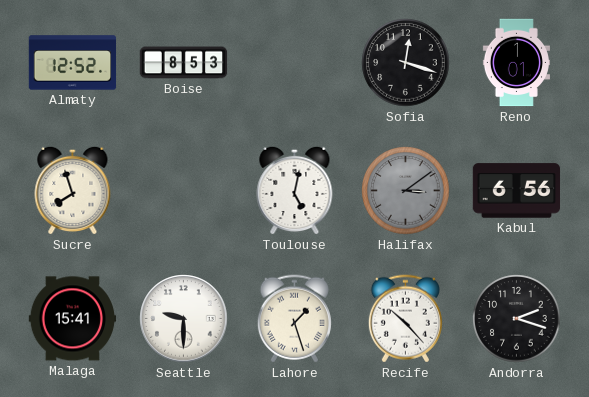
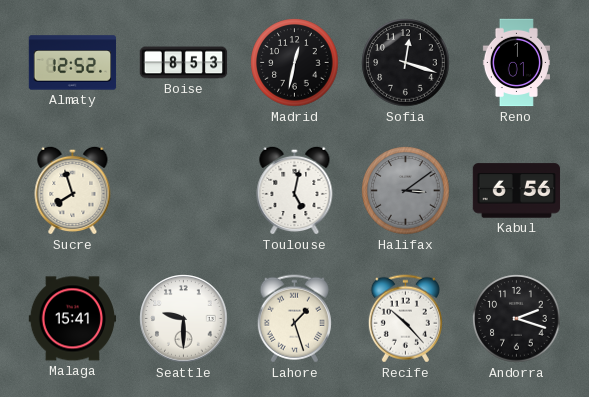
Madrid: none -> 12:32 (295, 63)
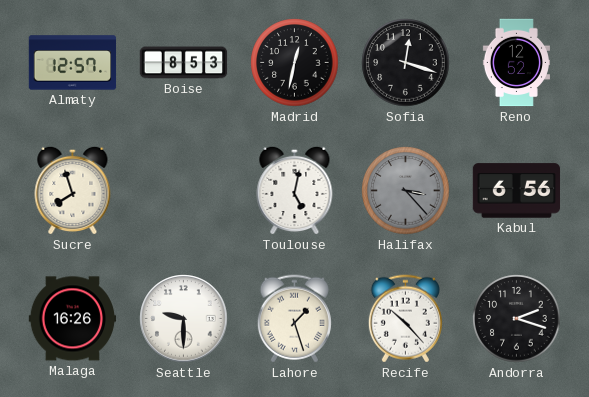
Almaty: 12:52 -> 12:57 (73, 63)
Reno: 1:01 -> 12:52 (516, 63)
Halifax: 3:09 -> 3:23 (406, 191)
Malaga: 15:41 -> 16:26 (73, 319)
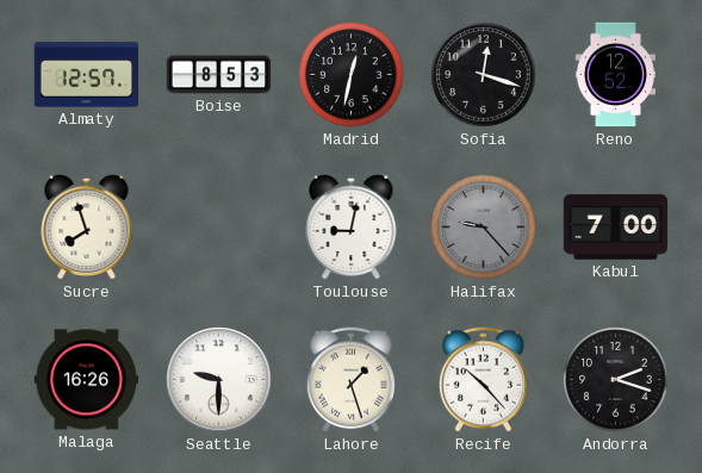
Toulouse: 5:02 -> 9:02 (352, 226)
Halifax: 3:23 -> 9:23 (484, 228)
Kabul: 6:56 -> 7:00 (616, 228)
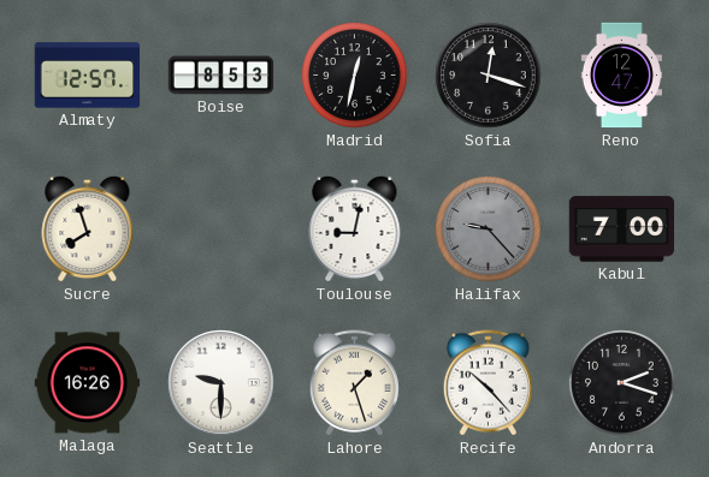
Reno: 12:52 -> 12:47 (621, 76)
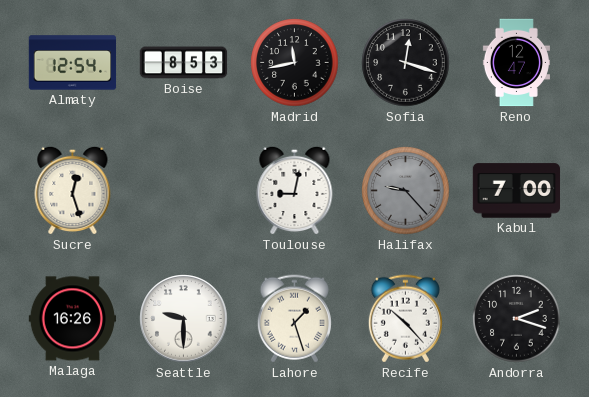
Almaty: 12:57 -> 12:54 (73, 63)
Madrid: 12:32 -> 11:43 (295, 63)
Sucre: 7:57 -> 12:27 (73, 190)
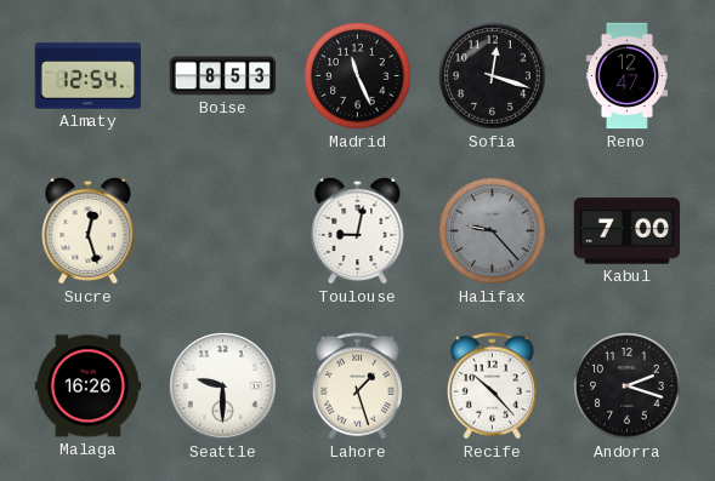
Madrid: 11:43 -> 11:26 (358, 76)
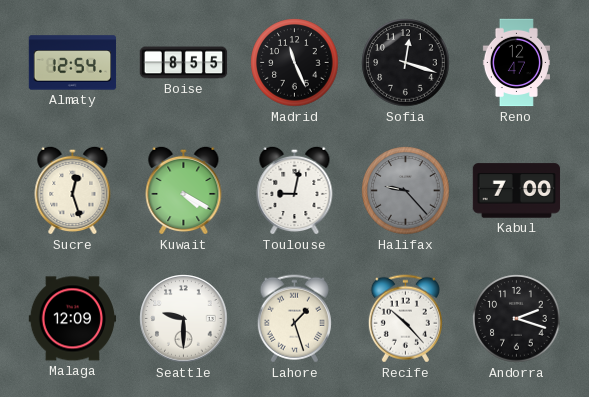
Boise: 8:53 -> 8:55 (184, 63)
Kuwait: none -> 4:20 (184, 190)
Malaga: 16:26 -> 12:09 (73, 319)
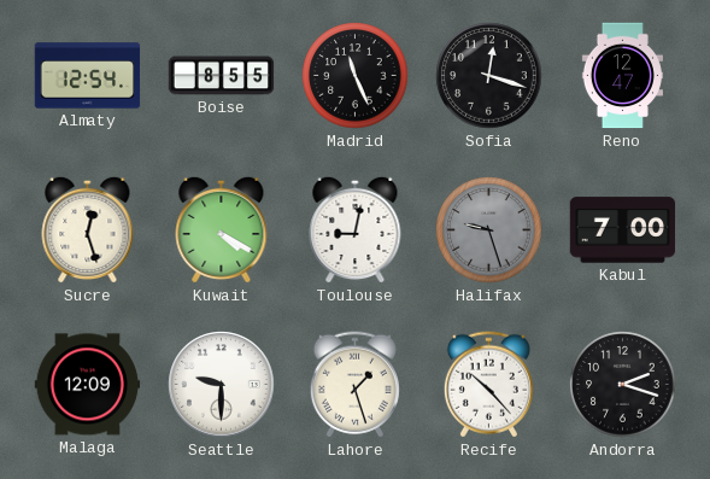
Halifax: 9:23 -> 9:27 (489, 230)
